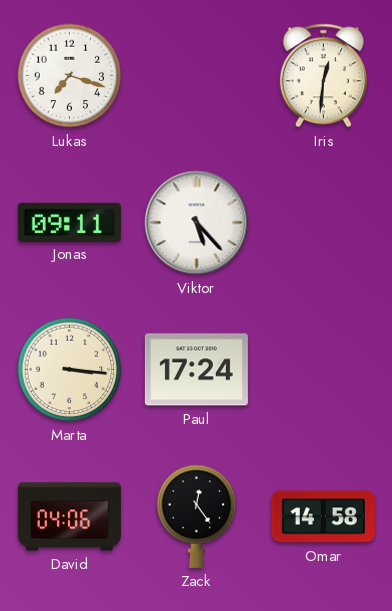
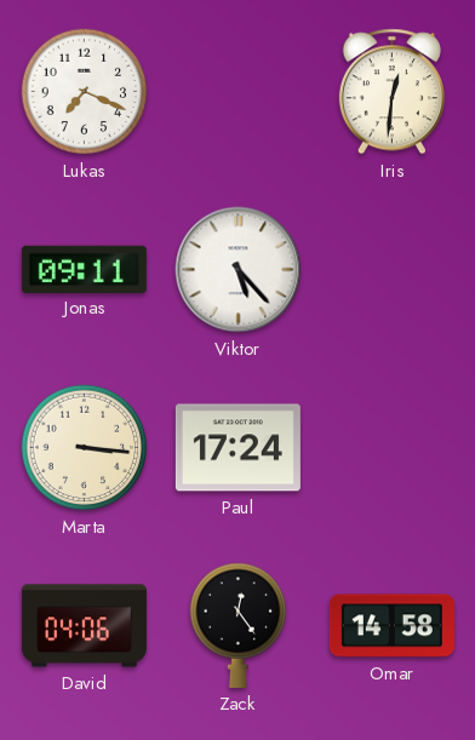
Lukas: 7:18 -> 7:19 (85, 92)
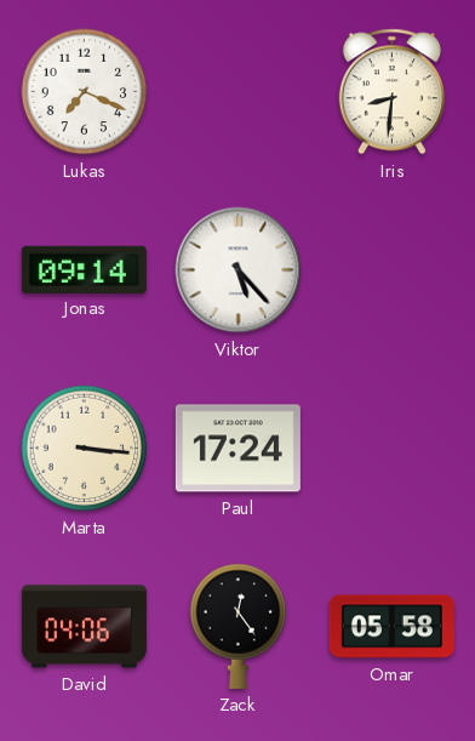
Iris: 12:31 -> 8:31 (391, 92)
Jonas: 09:11 -> 09:14 (84, 269)
Omar: 14:58 -> 05:58 (391, 627)
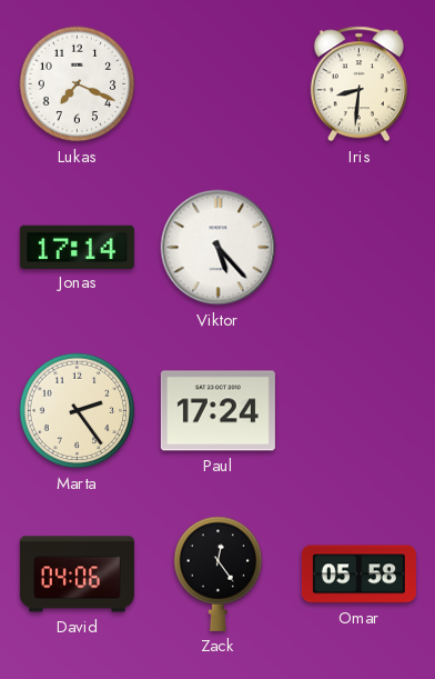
Jonas: 09:14 -> 17:14 (77, 247)
Marta: 3:16 -> 2:24 (78, 411)
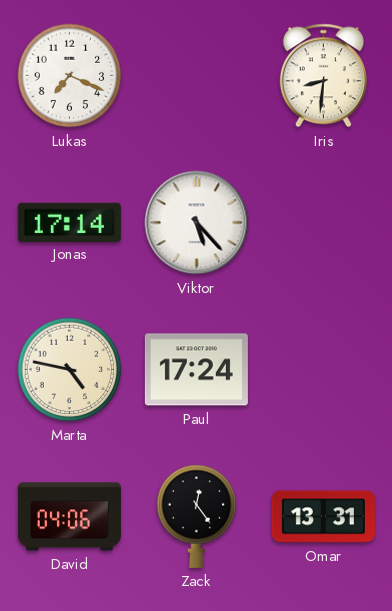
Marta: 2:24 -> 4:47 (70, 370)
Omar: 05:58 -> 13:31 (323, 517)
